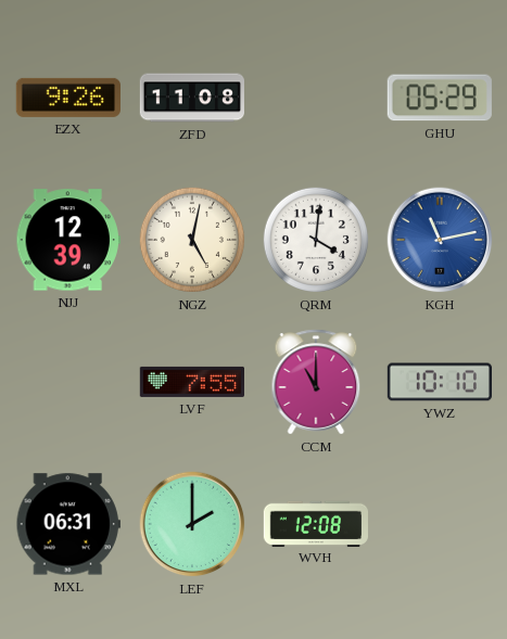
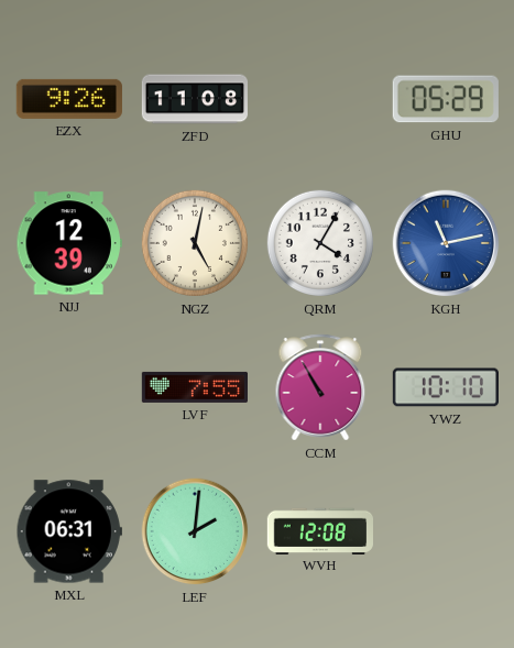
QRM: 4:01 -> 4:05 (320, 243)
CCM: 11:00 -> 10:55 (320, 387)
LEF: 2:00 -> 2:01 (195, 531)
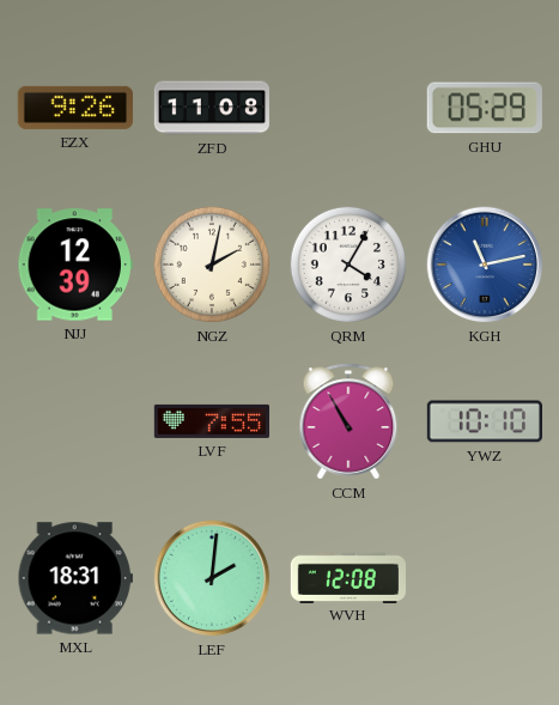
NGZ: 5:02 -> 2:02 (212, 265)
MXL: 06:31 -> 18:31 (75, 578)
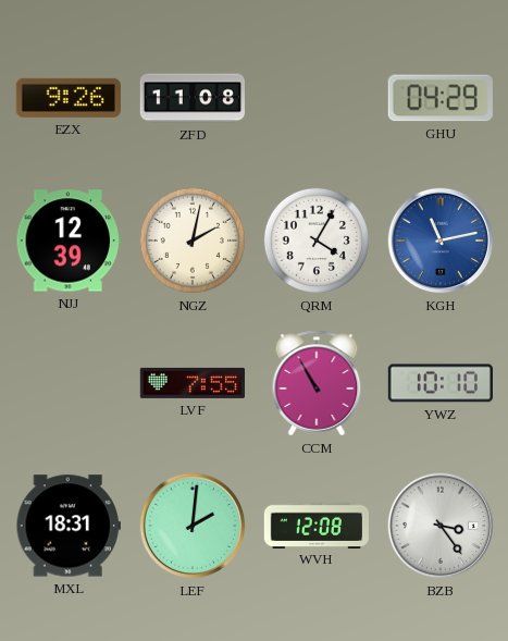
GHU: 05:29 -> 04:29 (441, 98)
BZB: none -> 3:24 (441, 526)
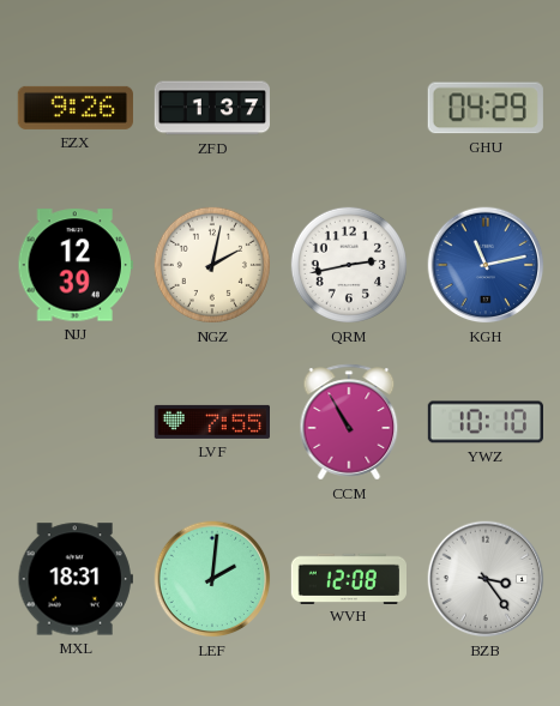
ZFD: 11:08 -> 1:37 (211, 108)
QRM: 4:05 -> 2:43 (349, 265)
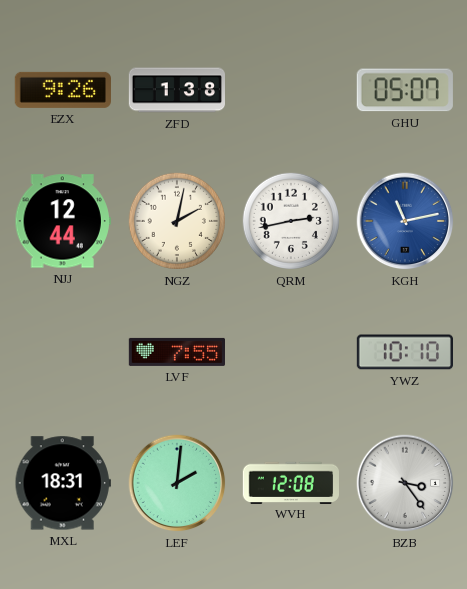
ZFD: 1:37 -> 1:38 (176, 90)
GHU: 04:29 -> 05:07 (405, 90)
NJJ: 12:39 -> 12:44 (63, 221)
CCM: 10:55 -> none (349, 422)
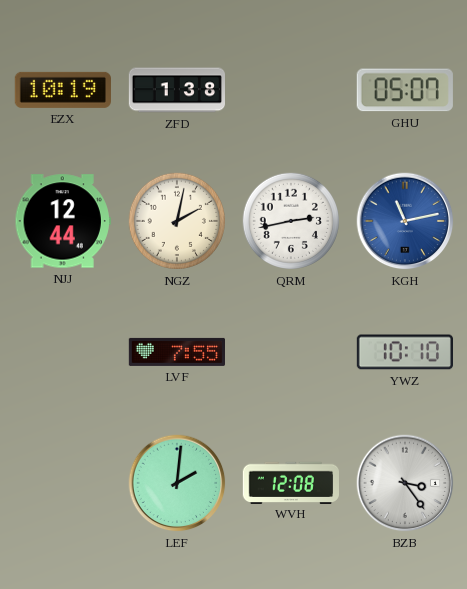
EZX: 9:26 -> 10:19 (63, 90)
MXL: 18:31 -> none (63, 483)
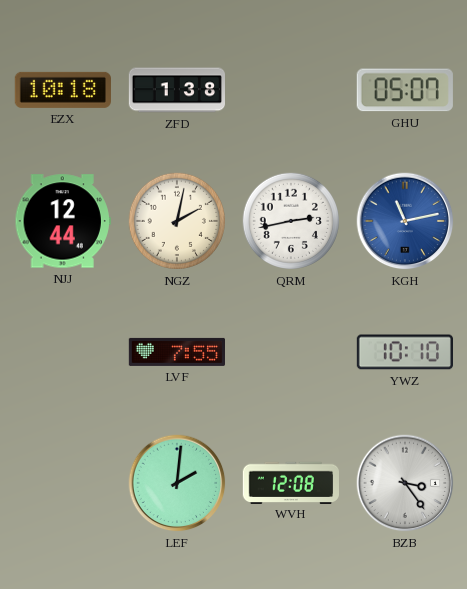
EZX: 10:19 -> 10:18 (63, 90)
